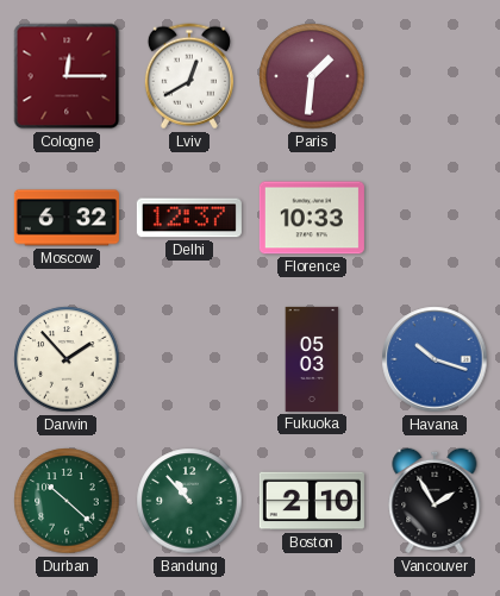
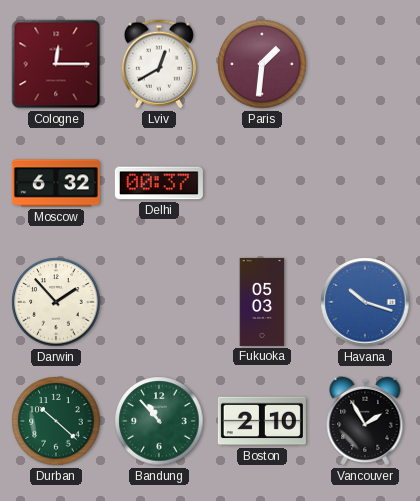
Delhi: 12:37 -> 00:37 (159, 183)
Florence: 10:33 -> none (312, 218)
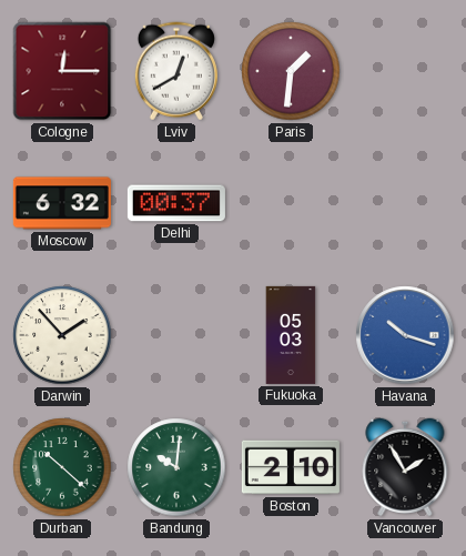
Bandung: 10:53 -> 10:01 (176, 467)
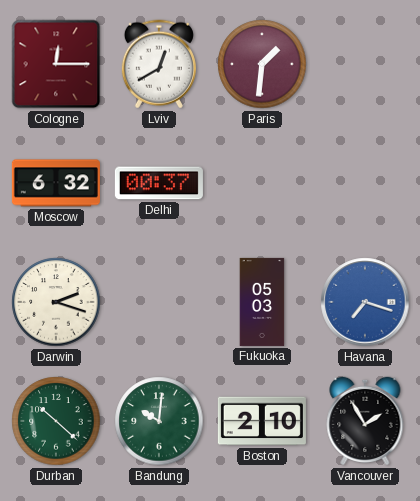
Darwin: 1:53 -> 2:18 (56, 302)
Havana: 10:18 -> 7:18 (365, 302)
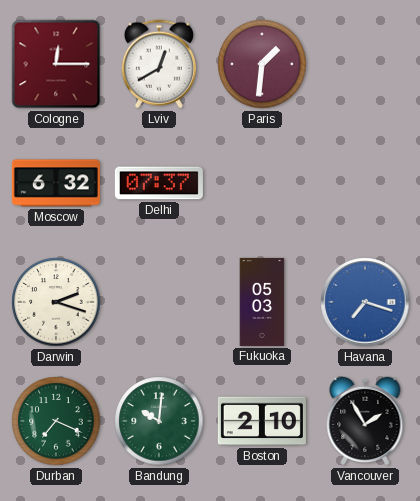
Delhi: 00:37 -> 07:37 (159, 183)
Durban: 10:22 -> 7:19 (56, 421)
